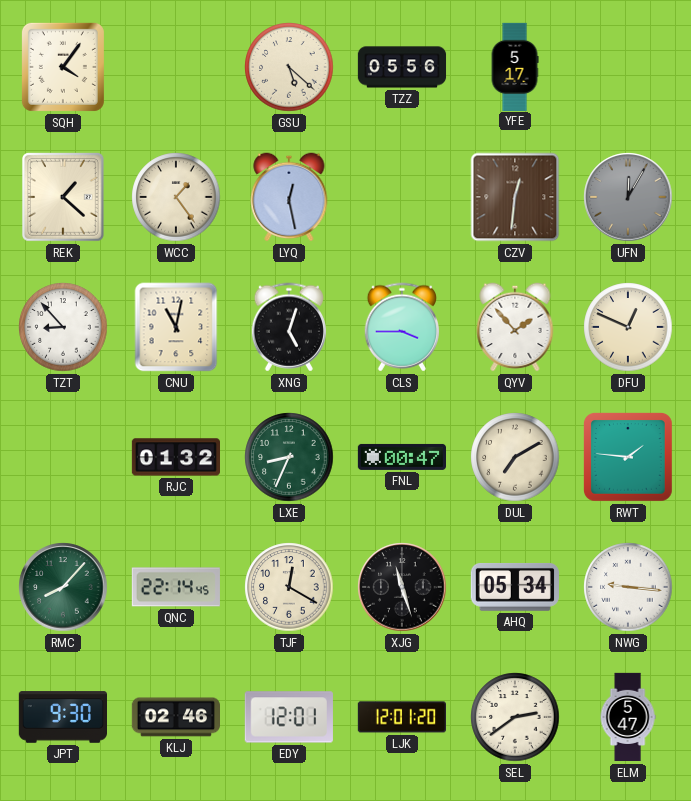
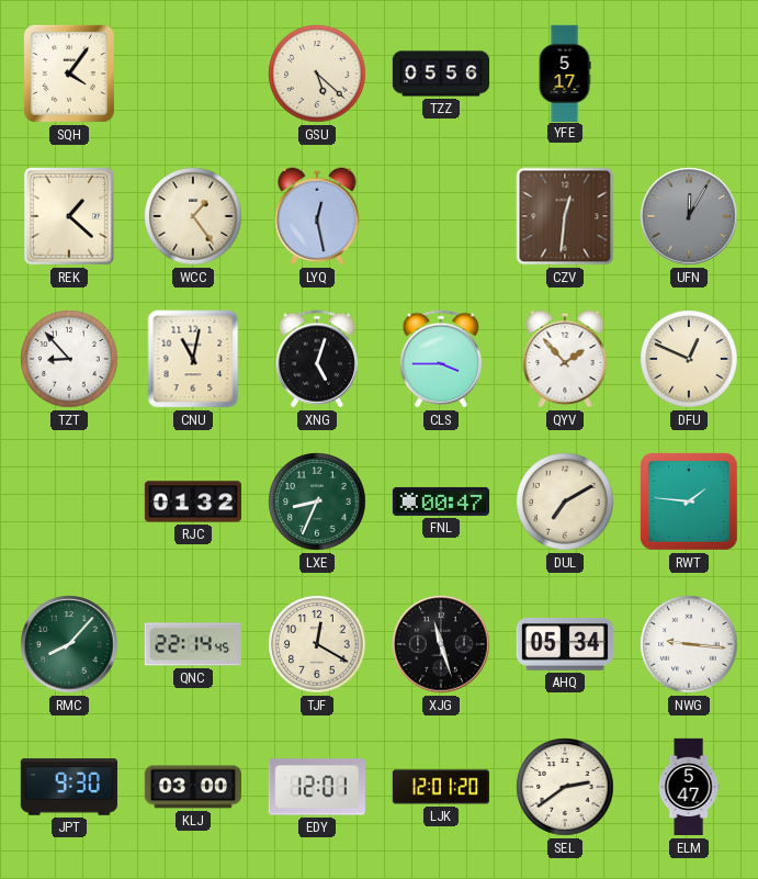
KLJ: 02:46 -> 03:00 (192, 787)
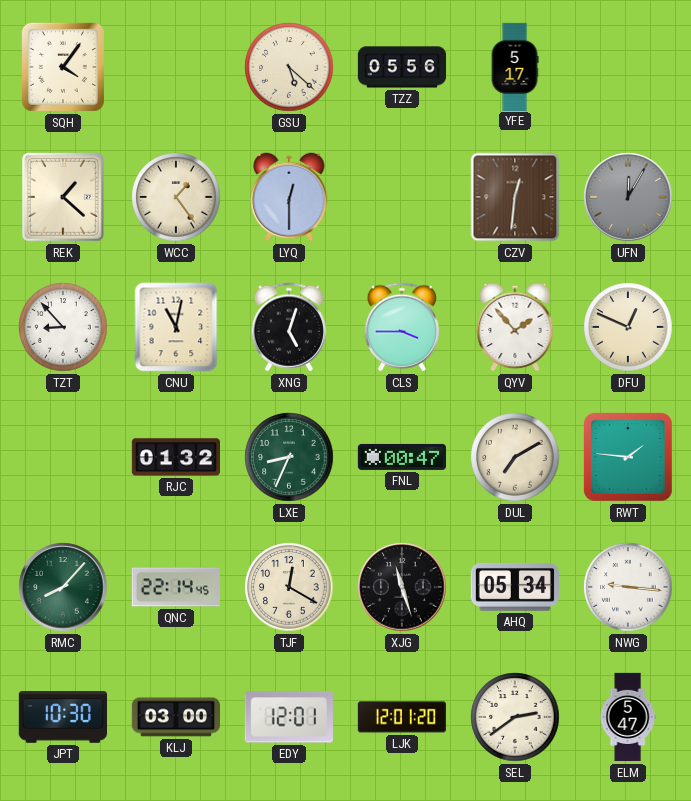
LYQ: 12:28 -> 12:30 (289, 197)
JPT: 9:30 -> 10:30 (62, 717)
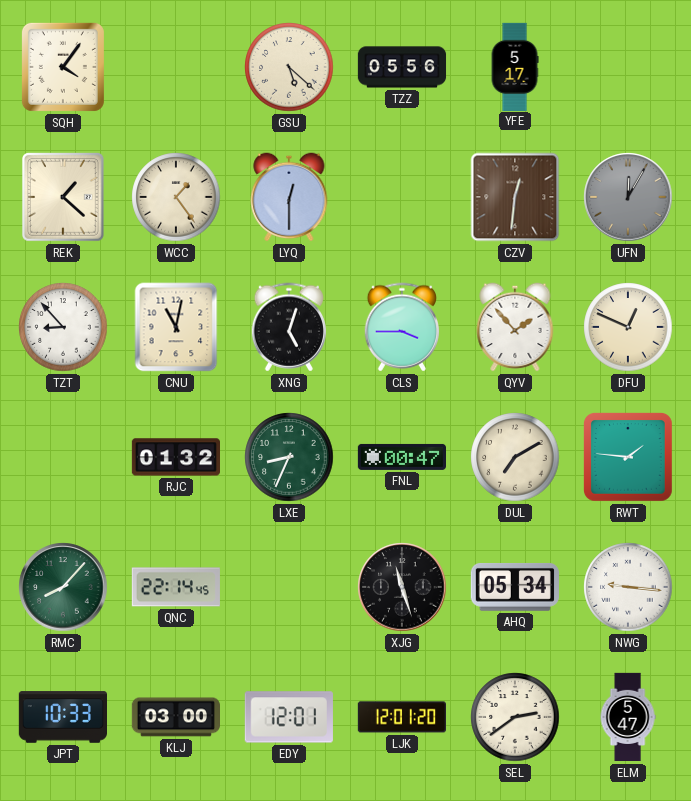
TJF: 12:20 -> none (289, 587)
JPT: 10:30 -> 10:33 (62, 717)
